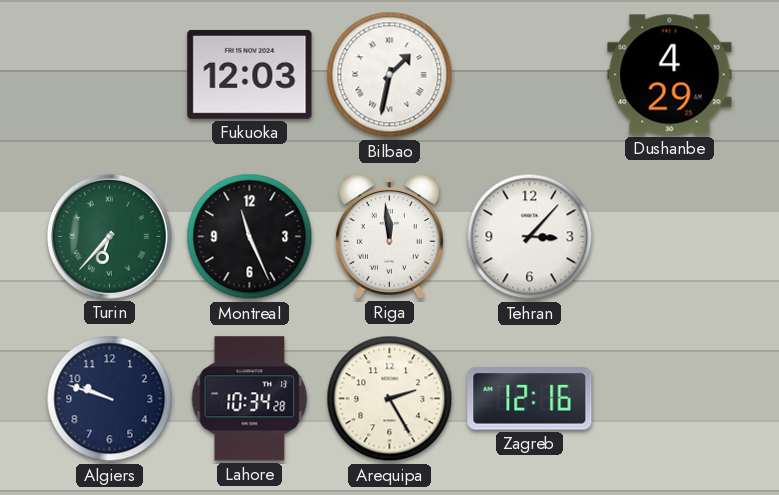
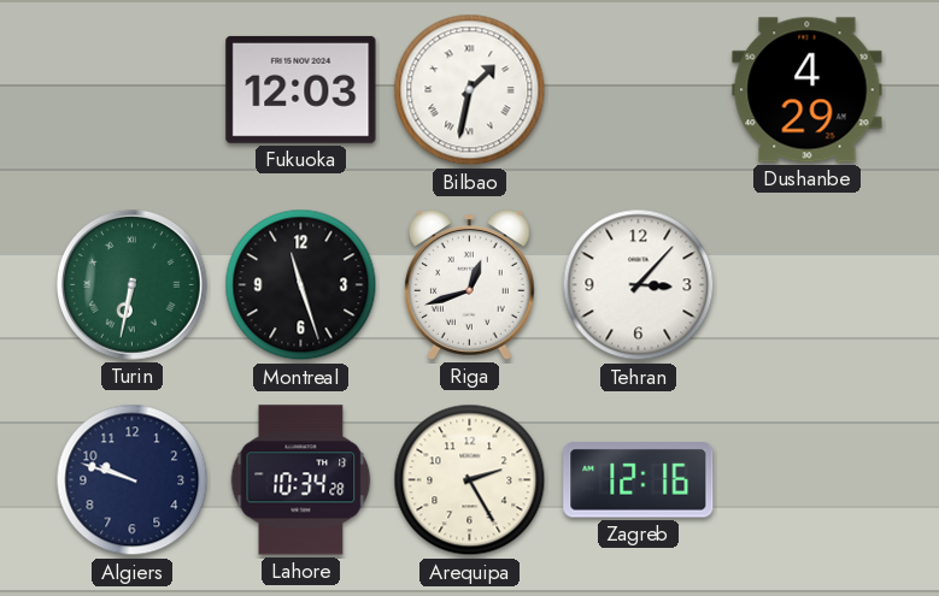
Turin: 6:37 -> 6:32 (133, 285)
Montreal: 11:26 -> 11:27 (301, 285)
Riga: 11:59 -> 12:42 (469, 285)
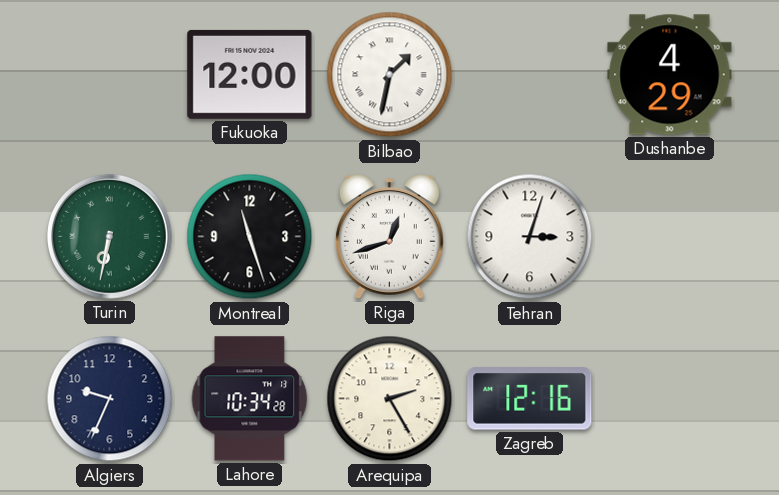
Fukuoka: 12:03 -> 12:00 (250, 74)
Tehran: 3:07 -> 3:03 (530, 237)
Algiers: 9:48 -> 9:34 (110, 399)
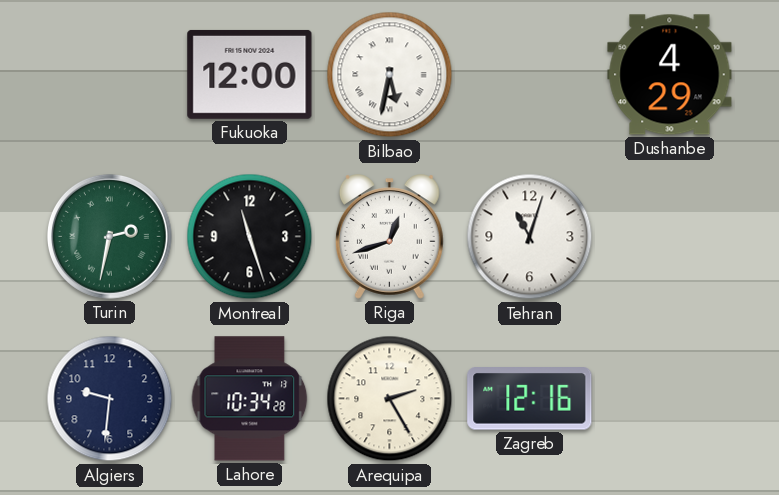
Bilbao: 1:32 -> 5:32 (390, 75)
Turin: 6:32 -> 2:32 (110, 237)
Tehran: 3:03 -> 11:03 (530, 237)
Algiers: 9:34 -> 9:31 (110, 399)
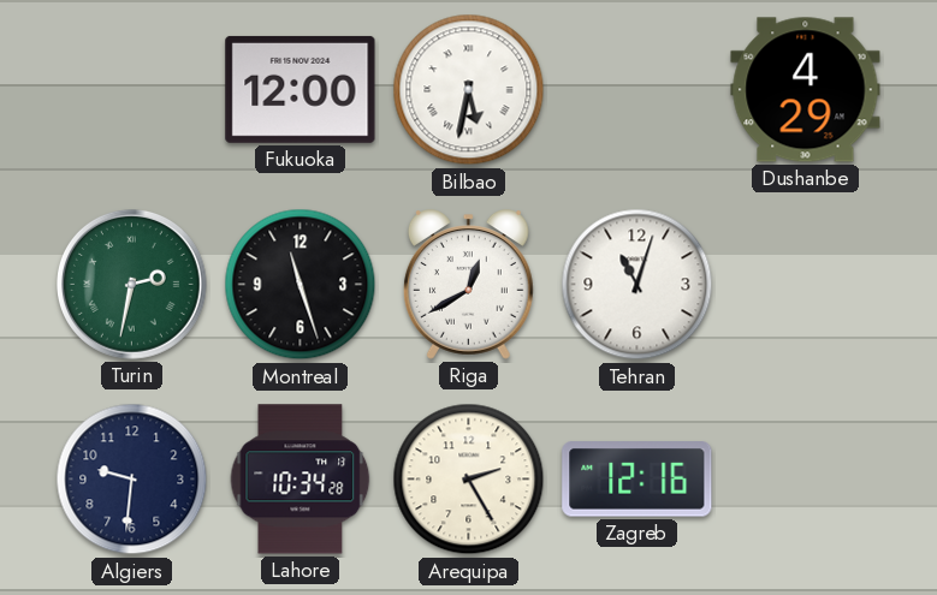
Riga: 12:42 -> 12:40 (468, 285)
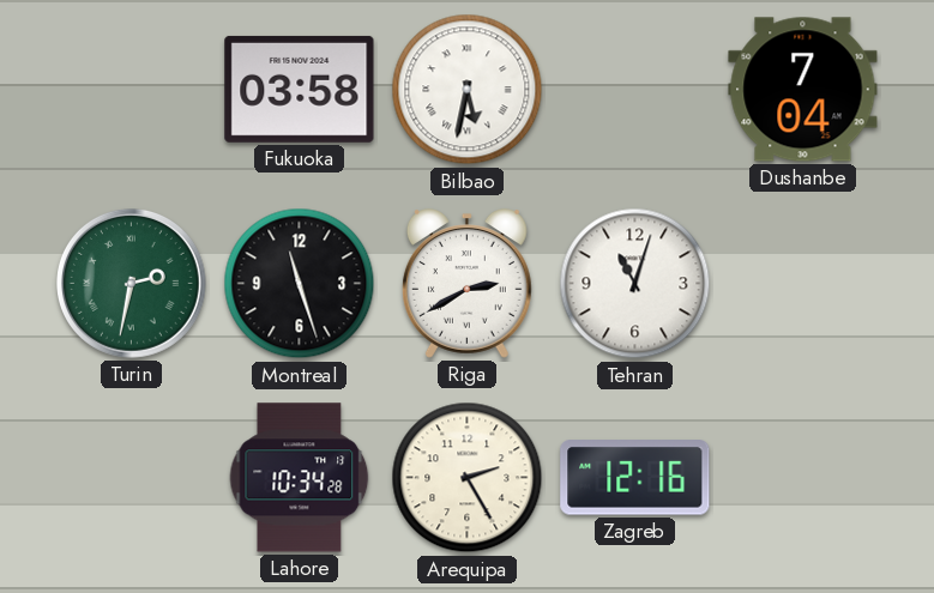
Fukuoka: 12:00 -> 03:58 (300, 89)
Dushanbe: 4:29 -> 7:04 (803, 90)
Riga: 12:40 -> 2:40 (466, 284)
Algiers: 9:31 -> none (132, 480)
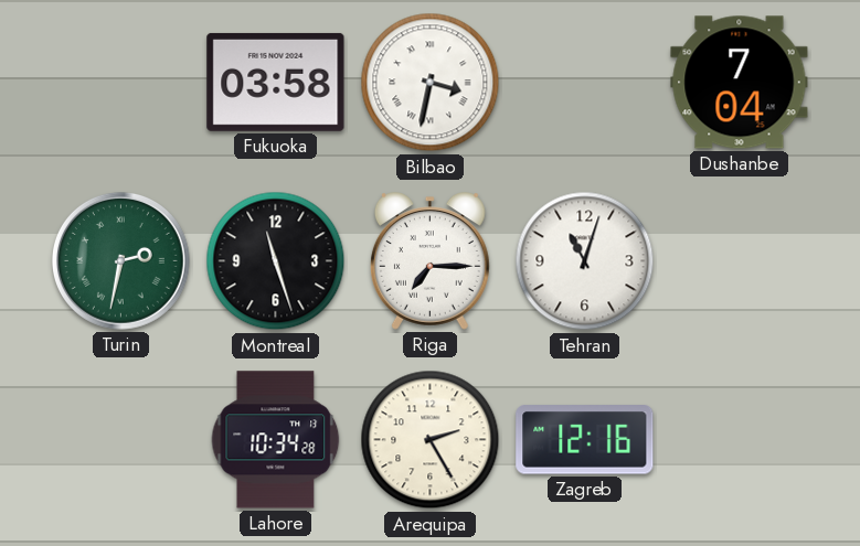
Bilbao: 5:32 -> 3:32 (431, 83)
Riga: 2:40 -> 7:15 (429, 261)
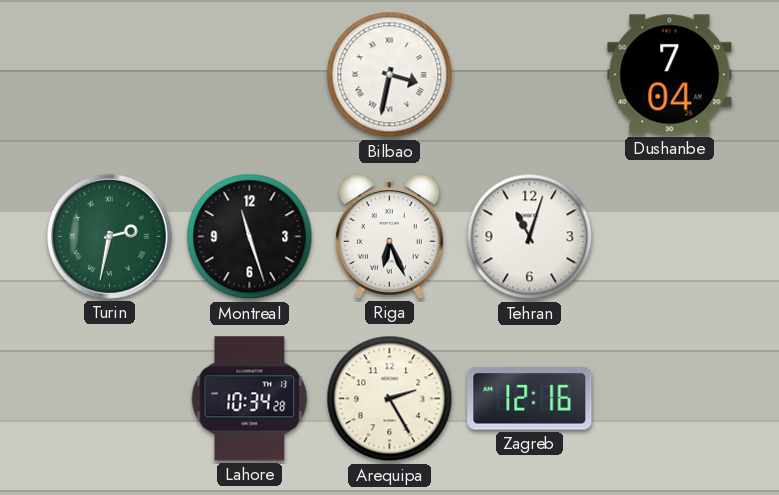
Fukuoka: 03:58 -> none (276, 82)
Riga: 7:15 -> 6:26 (389, 237)
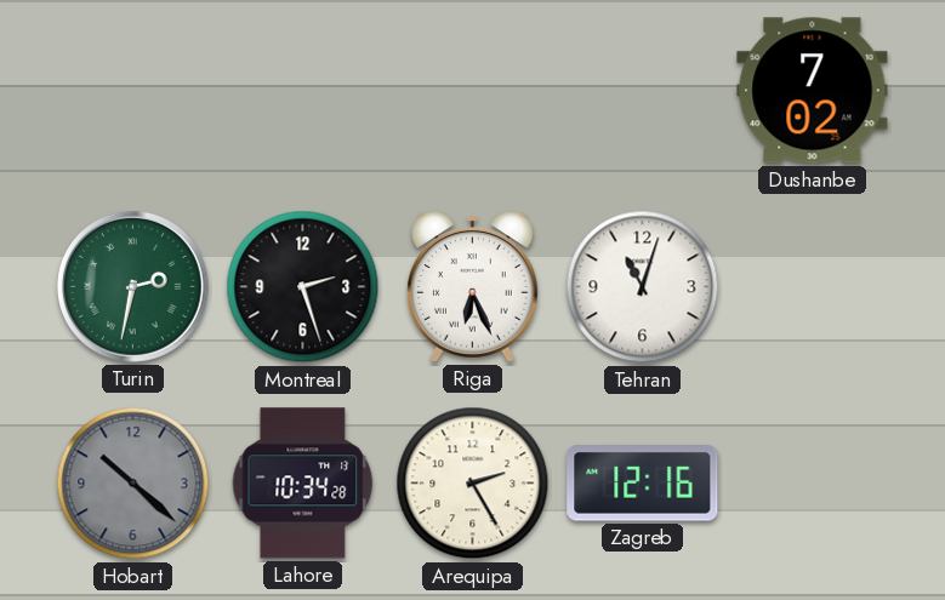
Bilbao: 3:32 -> none (390, 75)
Dushanbe: 7:04 -> 7:02 (813, 91)
Montreal: 11:27 -> 2:27 (303, 287)
Hobart: none -> 10:22 (133, 484)
